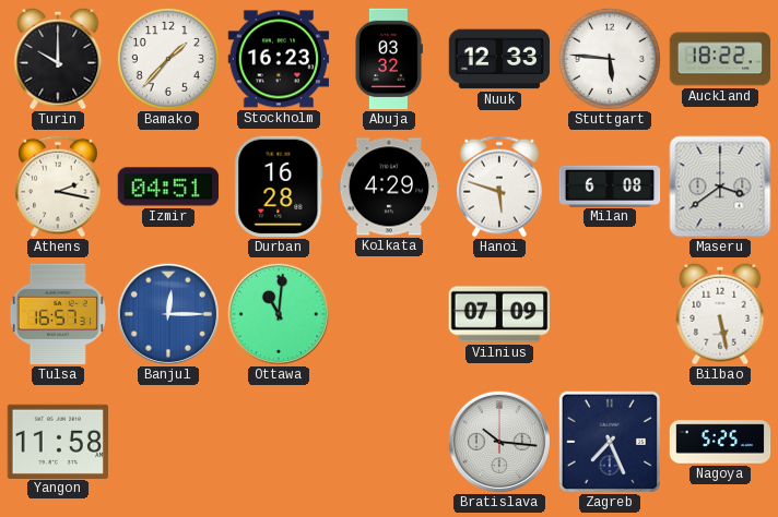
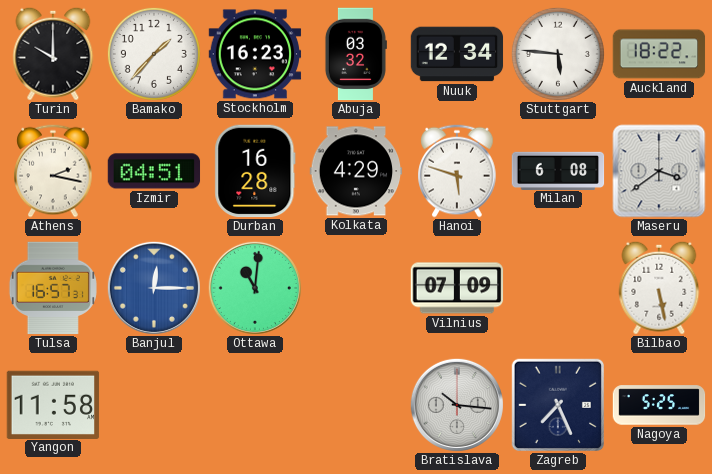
Nuuk: 12:33 -> 12:34 (457, 54)
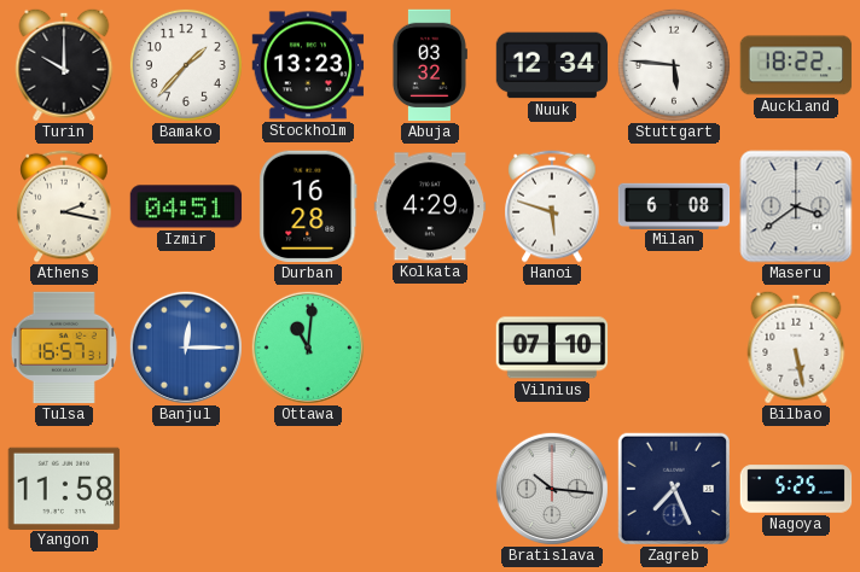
Stockholm: 16:23 -> 13:23 (308, 65)
Vilnius: 07:09 -> 07:10 (552, 348)
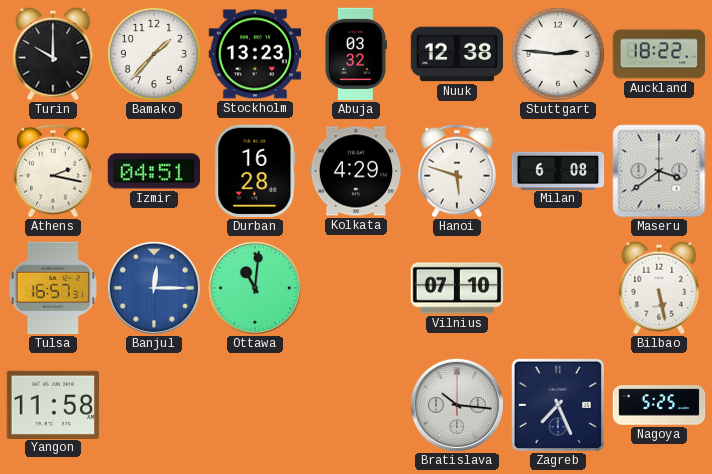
Nuuk: 12:34 -> 12:38 (457, 54)
Stuttgart: 5:46 -> 2:46 (558, 54)
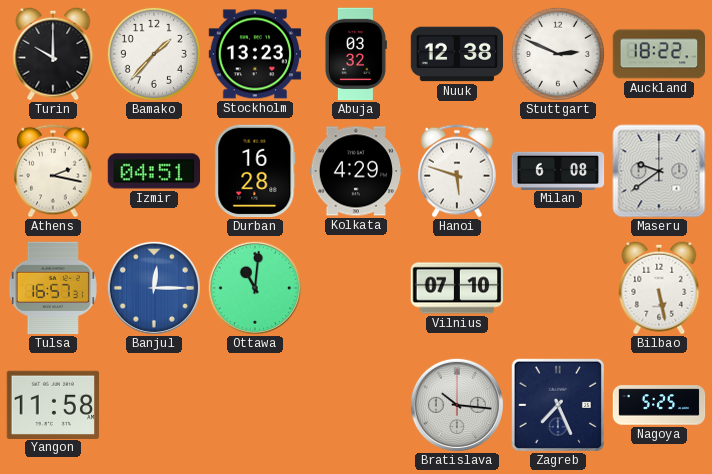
Stuttgart: 2:46 -> 2:49 (558, 54)
Maseru: 3:39 -> 9:39 (659, 171)
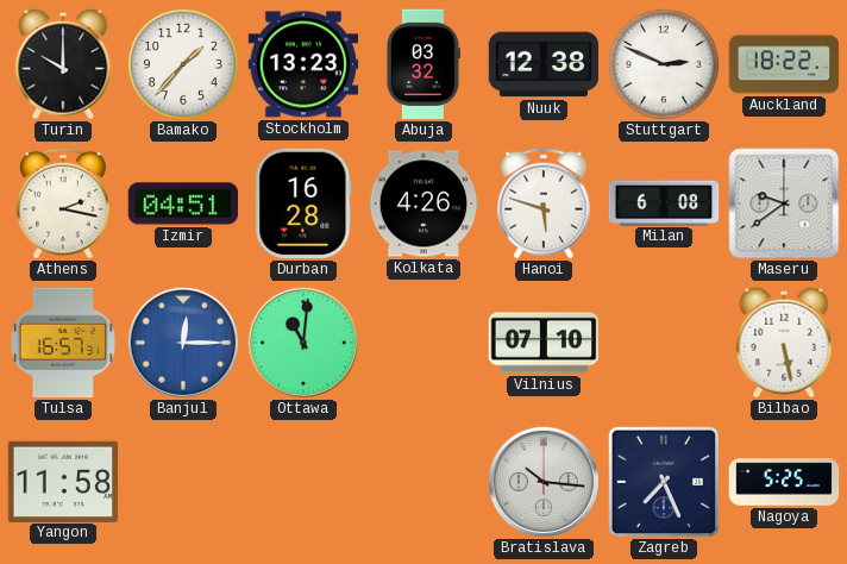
Kolkata: 4:29 -> 4:26 (424, 203)
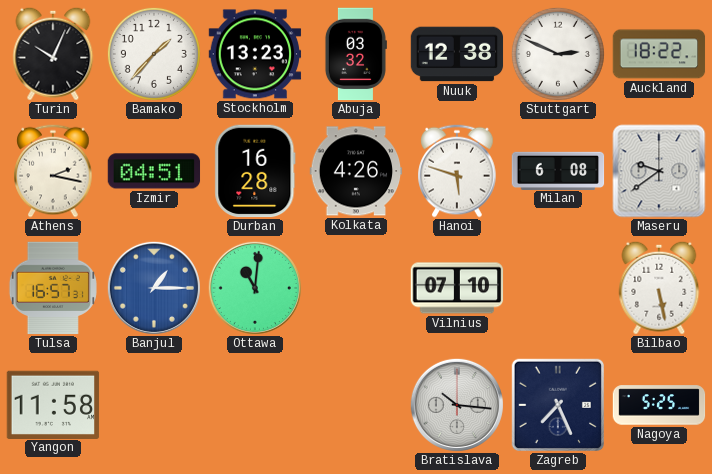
Turin: 10:00 -> 10:04 (53, 54)
Banjul: 12:15 -> 1:15 (154, 288)
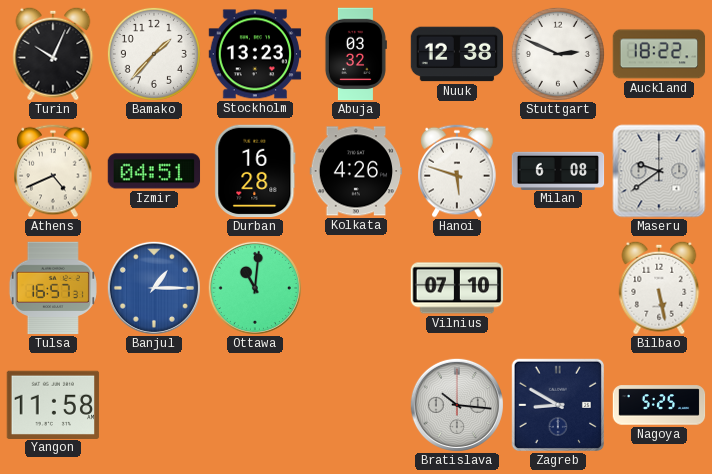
Athens: 2:17 -> 4:41 (53, 171)
Zagreb: 7:26 -> 8:50 (557, 404)
